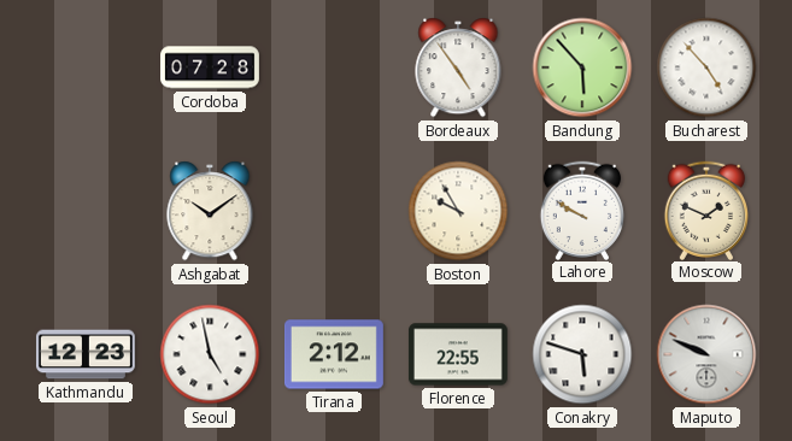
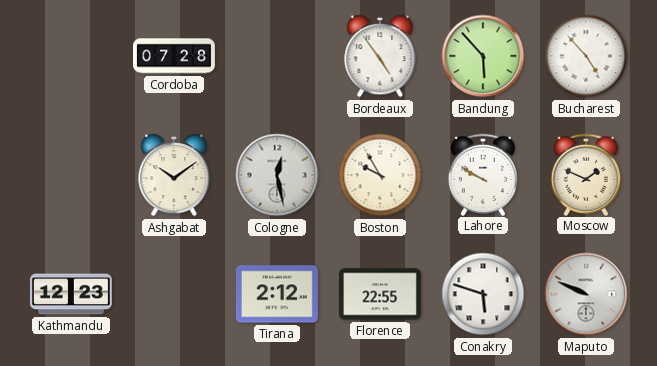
Cologne: none -> 12:28 (277, 175)
Seoul: 4:58 -> none (210, 354)
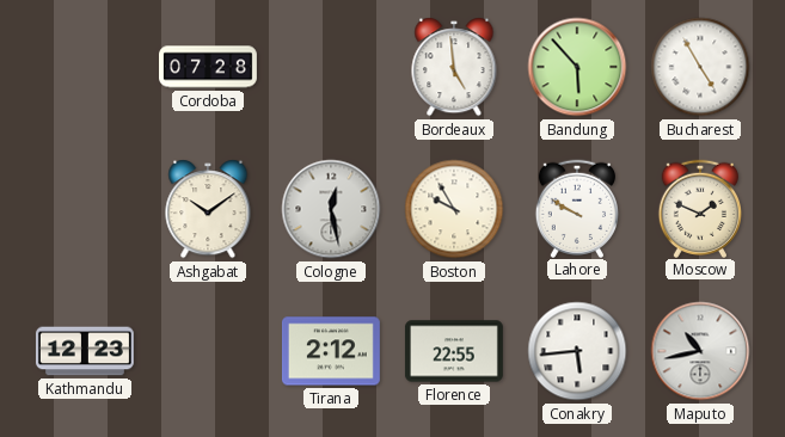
Bordeaux: 4:54 -> 4:59 (454, 67)
Bucharest: 4:53 -> 4:55 (700, 67)
Conakry: 5:48 -> 5:44 (577, 351)
Maputo: 9:49 -> 10:43 (700, 351)
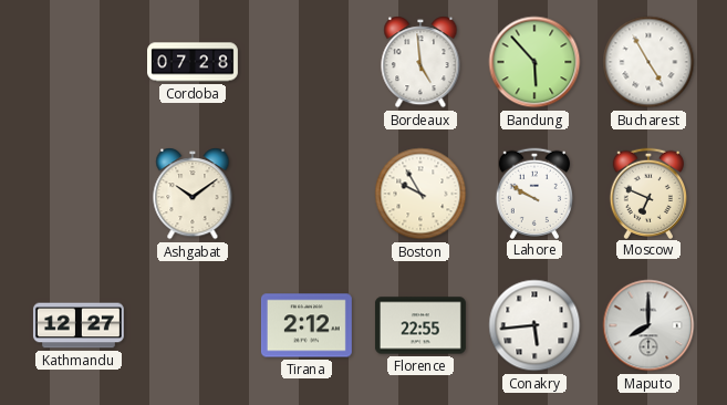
Cologne: 12:28 -> none (331, 209)
Moscow: 1:49 -> 6:49 (647, 193)
Kathmandu: 12:23 -> 12:27 (79, 325)
Maputo: 10:43 -> 8:00 (648, 325)
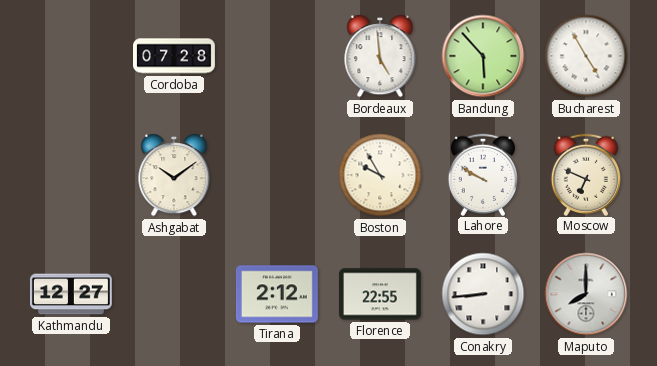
Conakry: 5:44 -> 8:44 (483, 294)
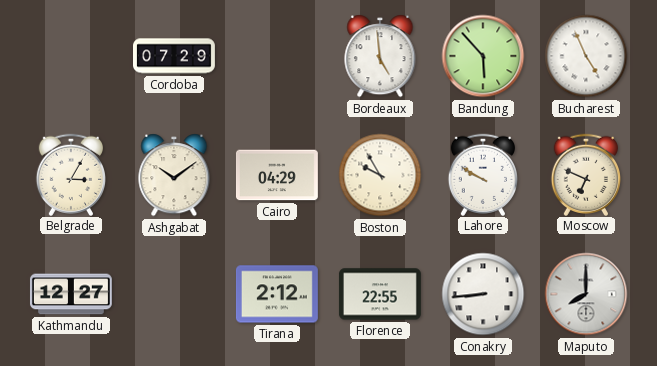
Cordoba: 07:28 -> 07:29 (175, 56)
Bucharest: 4:55 -> 4:56 (586, 56)
Belgrade: none -> 3:05 (70, 174)
Cairo: none -> 04:29 (277, 175)
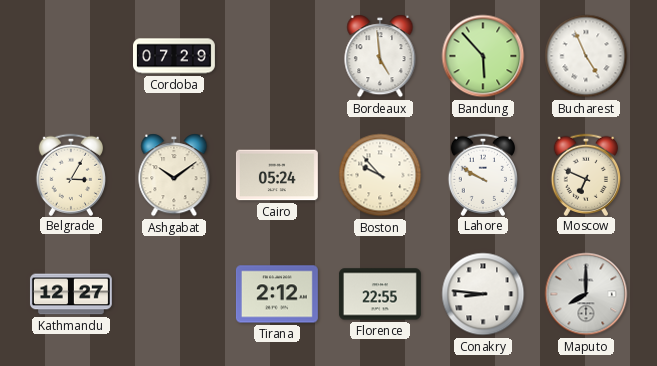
Cairo: 04:29 -> 05:24 (277, 175)
Boston: 9:55 -> 9:53 (380, 175)
Conakry: 8:44 -> 8:46 (483, 294)
